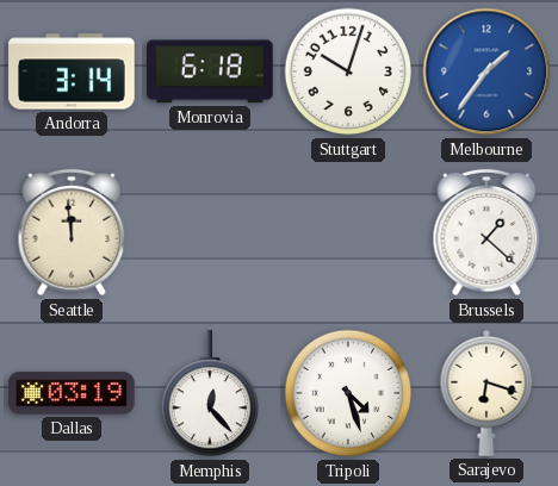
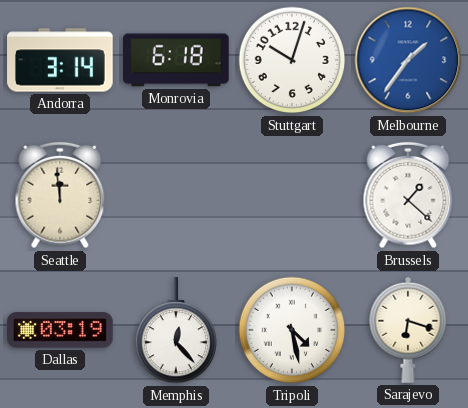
Tripoli: 4:27 -> 4:28 (292, 330)
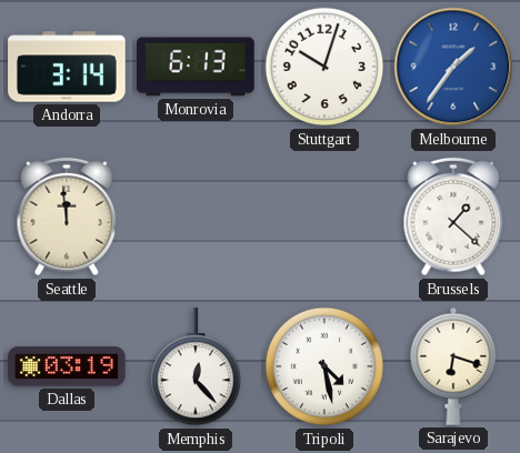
Monrovia: 6:18 -> 6:13 (197, 67)
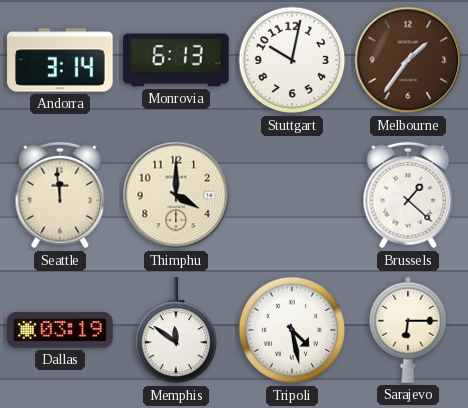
Stuttgart: 10:03 -> 10:02 (292, 60)
Melbourne dial: blue -> brown (408, 60)
Thimphu: none -> 4:00 (176, 195)
Memphis: 12:23 -> 11:51 (175, 331)
Sarajevo: 6:18 -> 6:15 (408, 330)
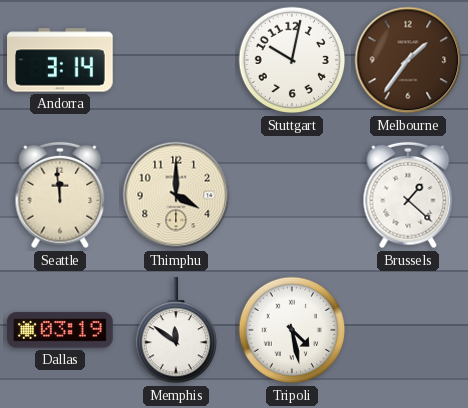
Monrovia: 6:13 -> none (177, 60)
Sarajevo: 6:15 -> none (408, 330)
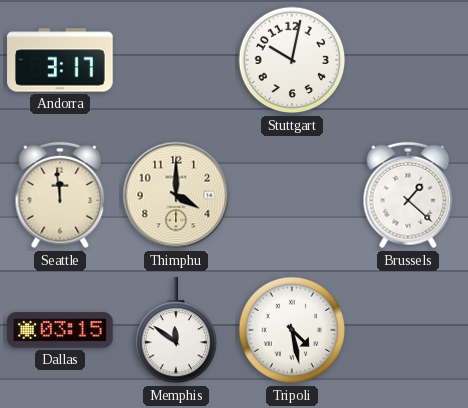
Andorra: 3:14 -> 3:17 (60, 60)
Melbourne: 1:36 -> none (408, 60)
Dallas: 03:19 -> 03:15 (60, 330)
